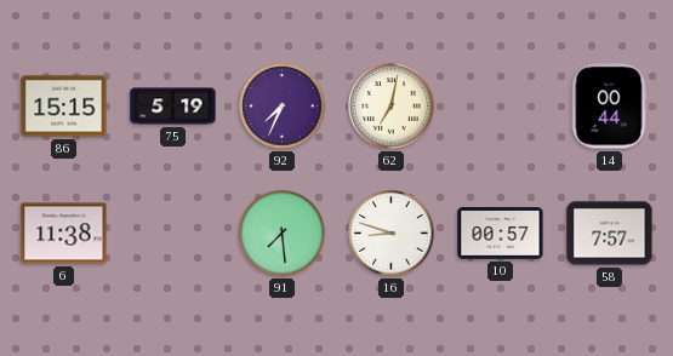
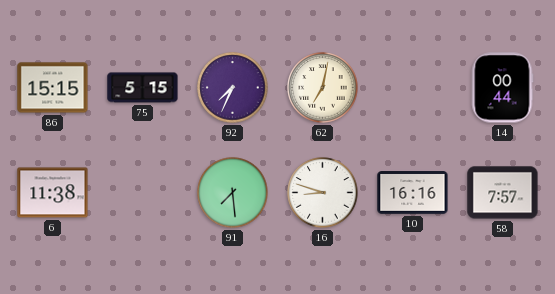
75: 5:19 -> 5:15 (143, 88)
10: 00:57 -> 16:16 (413, 193)
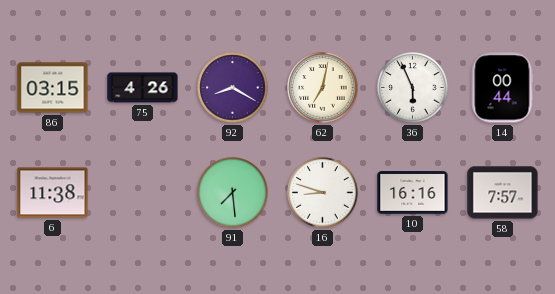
86: 15:15 -> 03:15 (53, 88)
75: 5:15 -> 4:26 (143, 88)
92: 7:34 -> 8:20 (233, 88)
36: none -> 5:56 (413, 88)
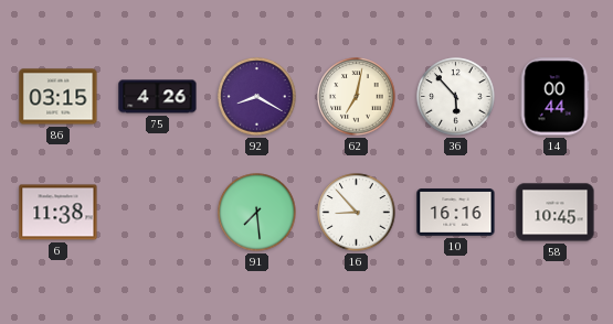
36: 5:56 -> 5:53 (456, 97)
16: 8:48 -> 8:53 (357, 213)
58: 7:57 -> 10:45 (556, 213)
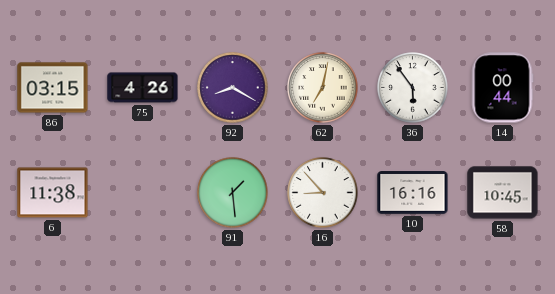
36: 5:53 -> 5:54 (413, 88)
91: 7:29 -> 1:29 (233, 193)
